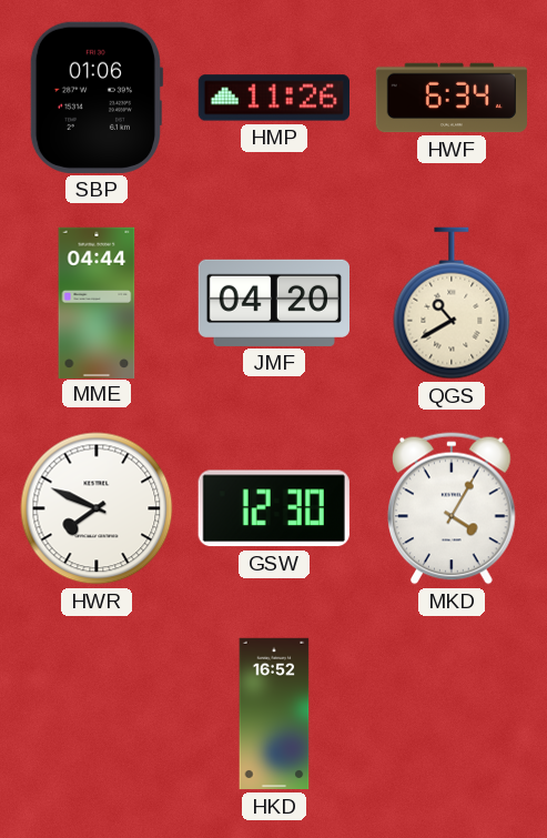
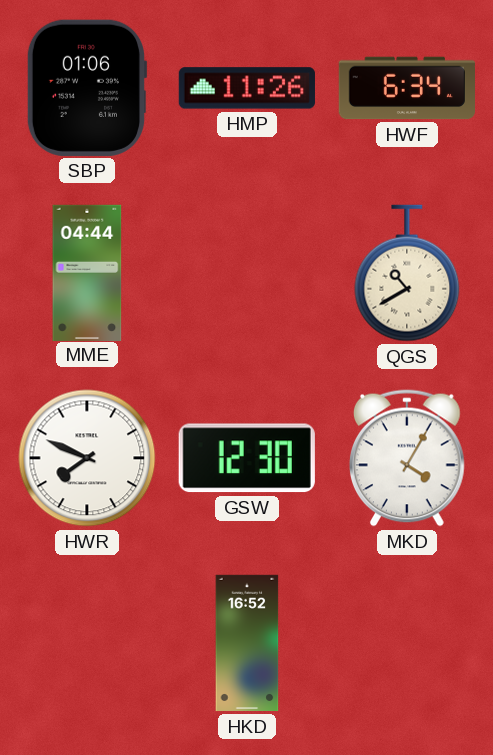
JMF: 04:20 -> none (273, 303)
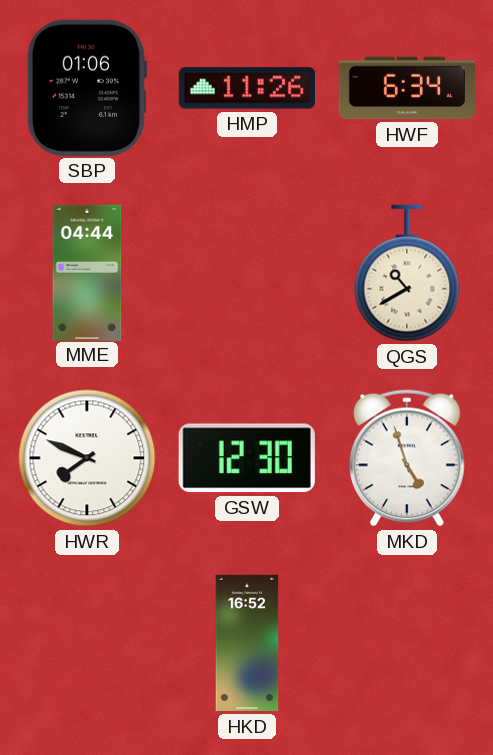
MKD: 4:05 -> 4:57 (408, 458)
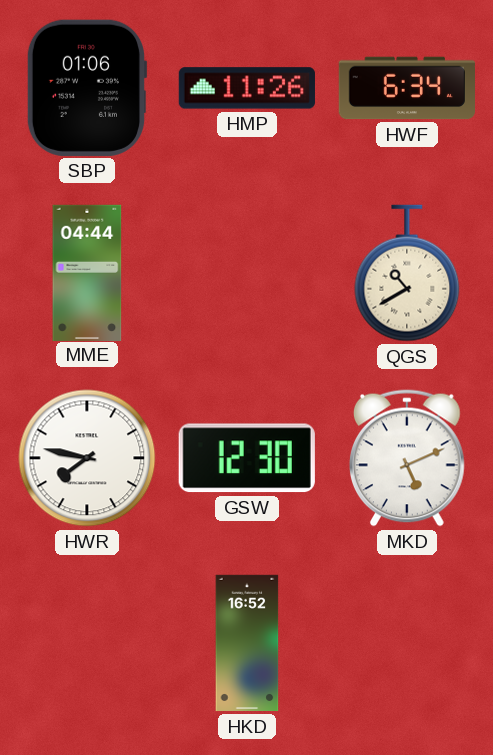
HWR: 7:49 -> 7:47 (87, 458)
MKD: 4:57 -> 5:11 (408, 458)
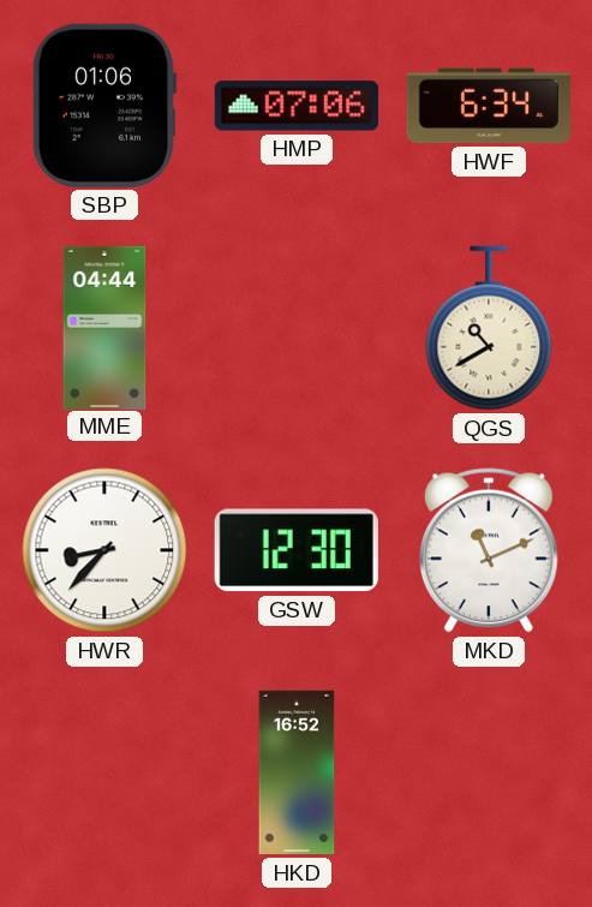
HMP: 11:26 -> 07:06 (297, 106)
HWR: 7:47 -> 8:37 (104, 550)
MKD: 5:11 -> 11:11 (490, 550)
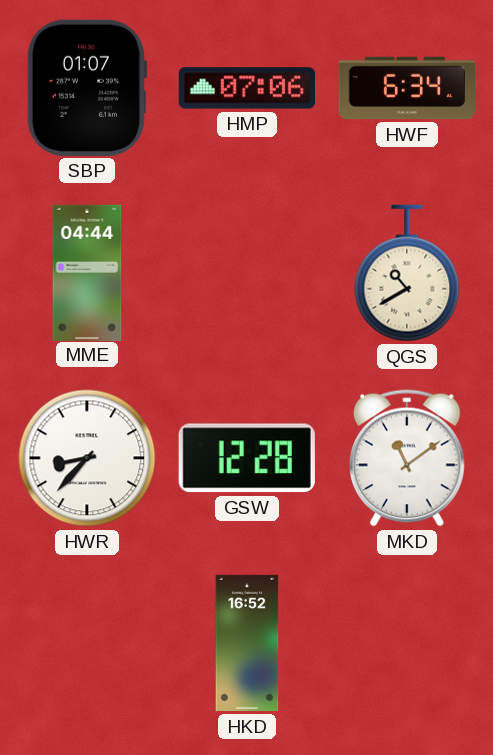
SBP: 01:06 -> 01:07 (87, 88)
GSW: 12:30 -> 12:28 (247, 458)
MKD: 11:11 -> 11:09 (408, 458)
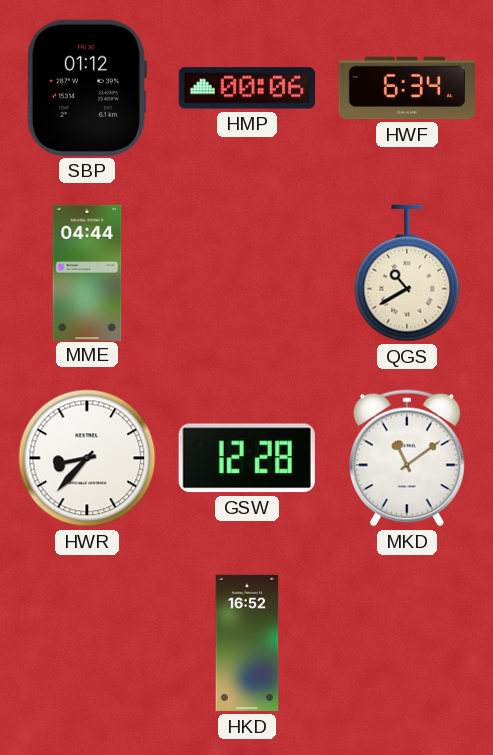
SBP: 01:07 -> 01:12 (87, 88)
HMP: 07:06 -> 00:06 (247, 88)
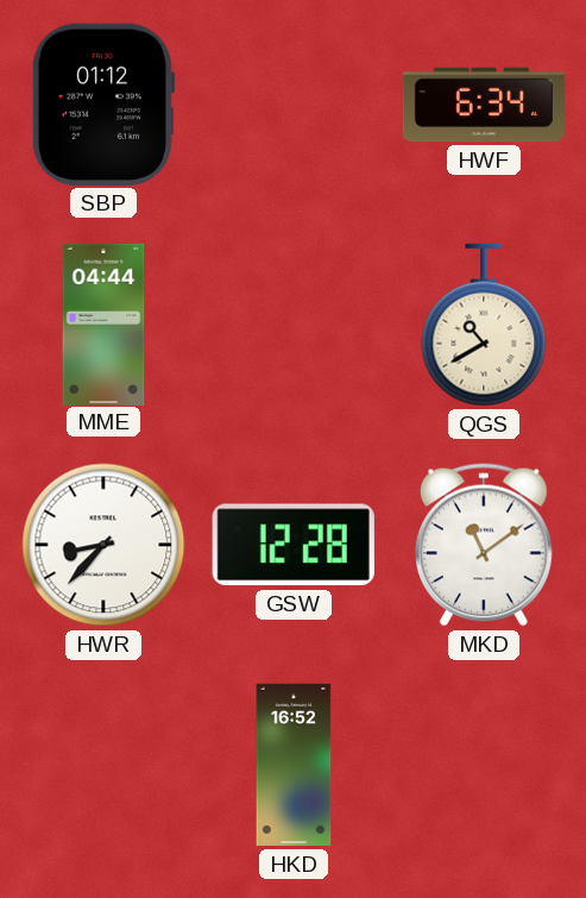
HMP: 00:06 -> none (247, 88)
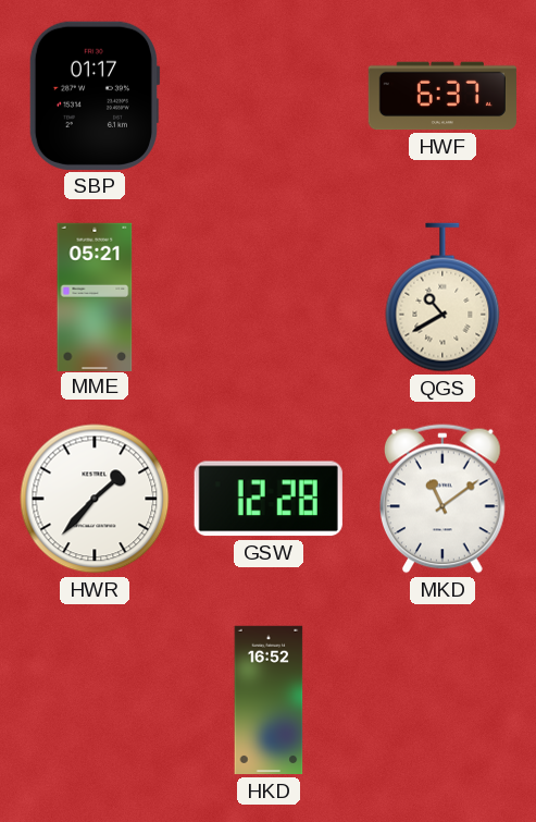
SBP: 01:12 -> 01:17 (95, 96)
HWF: 6:34 -> 6:37 (441, 96)
MME: 04:44 -> 05:21 (95, 296)
HWR: 8:37 -> 1:37 (95, 499)
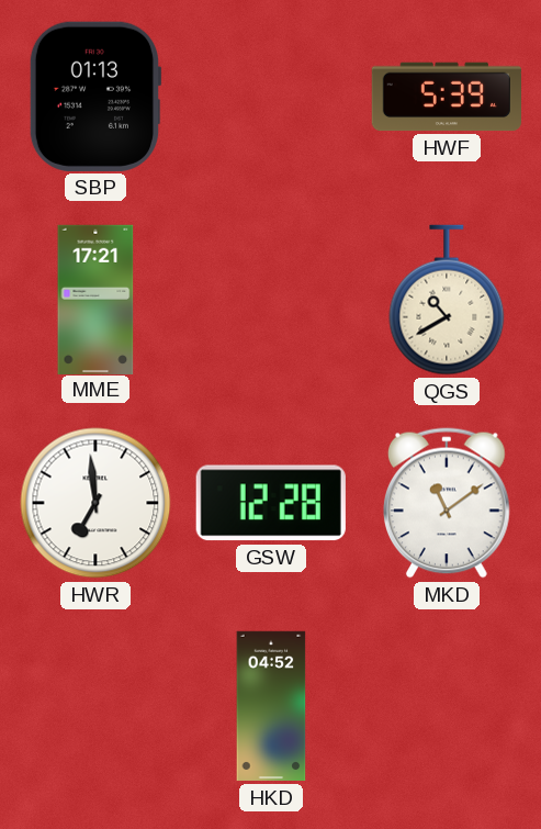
SBP: 01:17 -> 01:13 (95, 97)
HWF: 6:37 -> 5:39 (446, 97)
MME: 05:21 -> 17:21 (95, 299)
HWR: 1:37 -> 6:59 (95, 503)
HKD: 16:52 -> 04:52 (271, 706)
